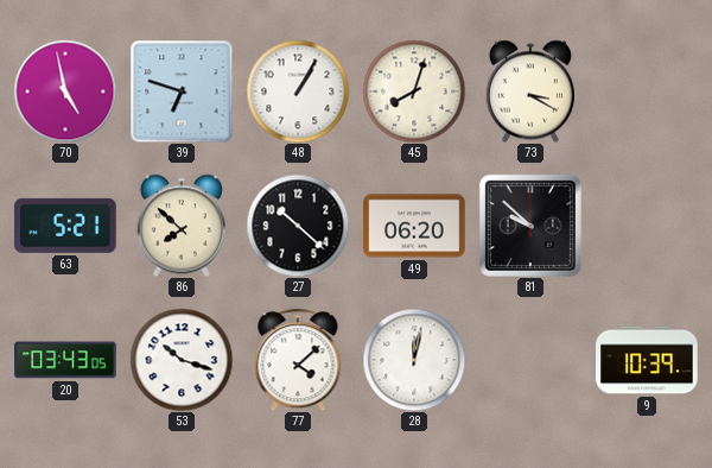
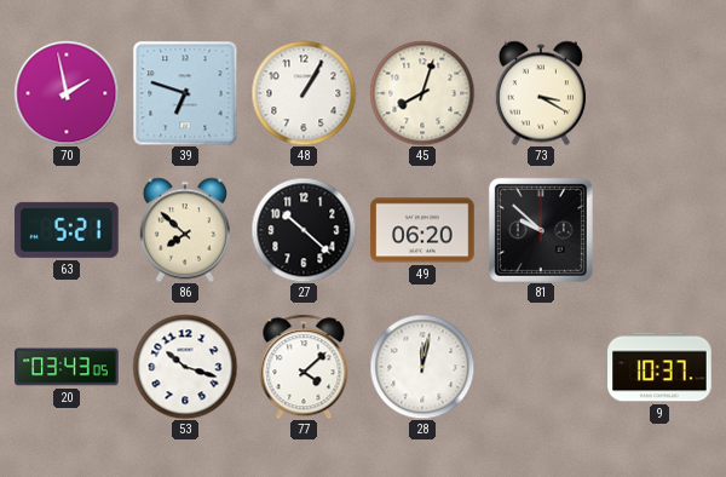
70: 4:58 -> 1:58 (67, 93)
9: 10:39 -> 10:37 (659, 367)
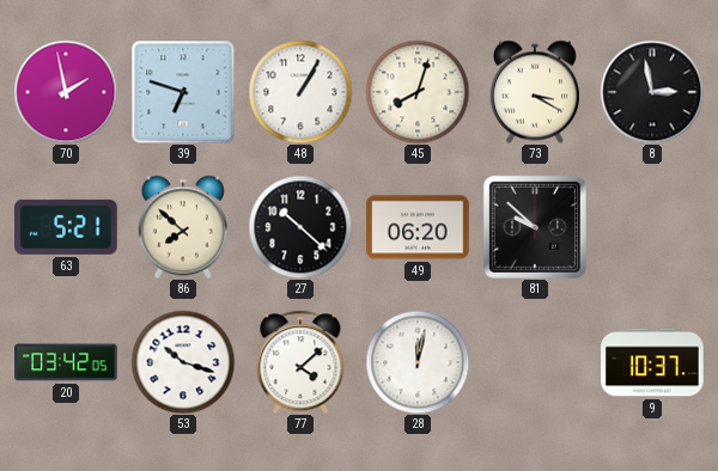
8: none -> 2:58 (652, 92)
20: 03:43 -> 03:42 (66, 362)
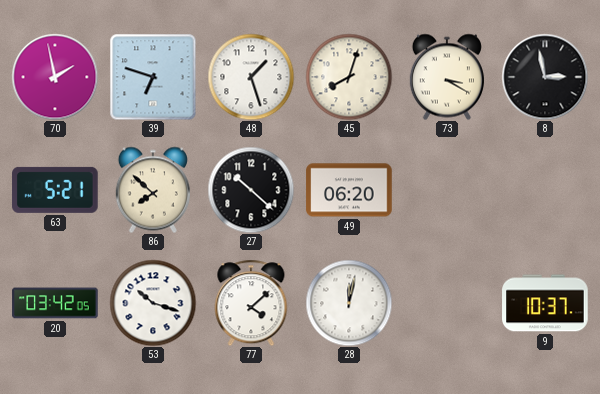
48: 1:05 -> 1:27 (251, 77)
81: 9:52 -> none (535, 227)
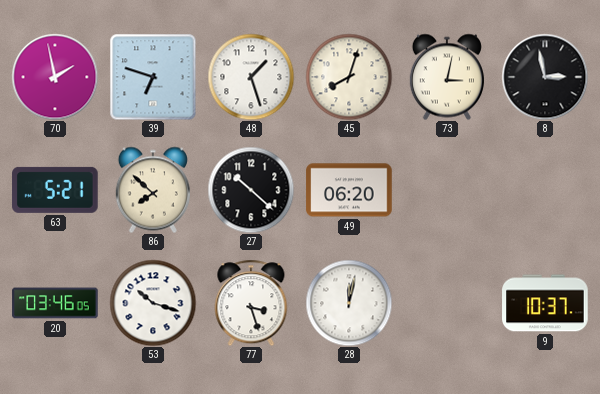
73: 3:20 -> 3:02 (447, 77)
20: 03:42 -> 03:46 (55, 303)
77: 4:08 -> 3:27 (251, 303)
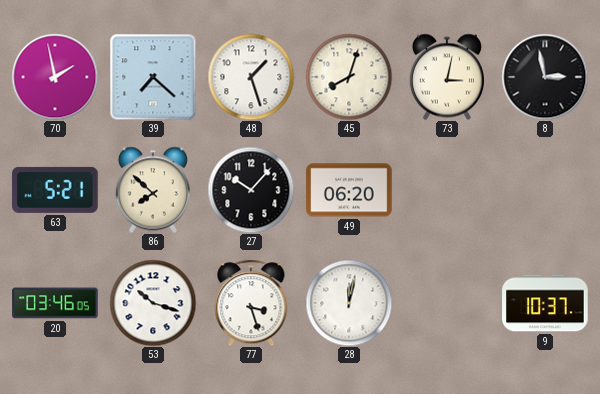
39: 6:48 -> 7:22 (153, 77)
27: 10:22 -> 10:07 (251, 190)
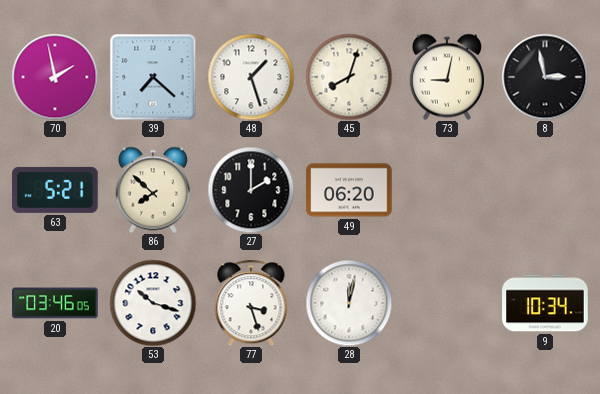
73: 3:02 -> 9:02 (447, 77)
27: 10:07 -> 2:00 (251, 190)
9: 10:37 -> 10:34 (545, 303)
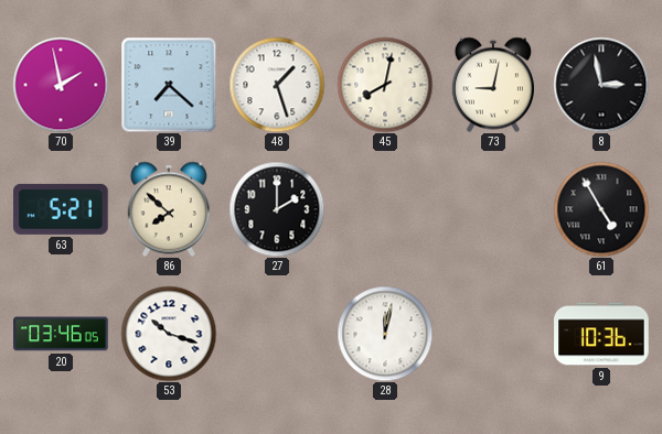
45: 8:03 -> 8:02 (385, 85)
49: 06:20 -> none (349, 190)
61: none -> 4:55 (601, 209)
77: 3:27 -> none (251, 303)
9: 10:34 -> 10:36 (601, 334)
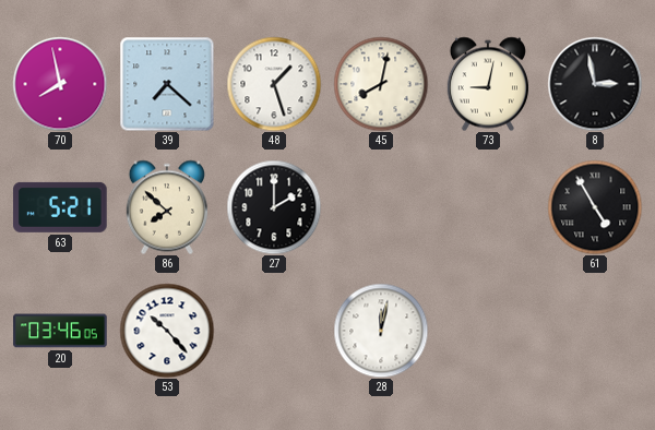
70: 1:58 -> 7:58 (60, 84)
53: 10:18 -> 10:23 (167, 331)
9: 10:36 -> none (601, 334)
